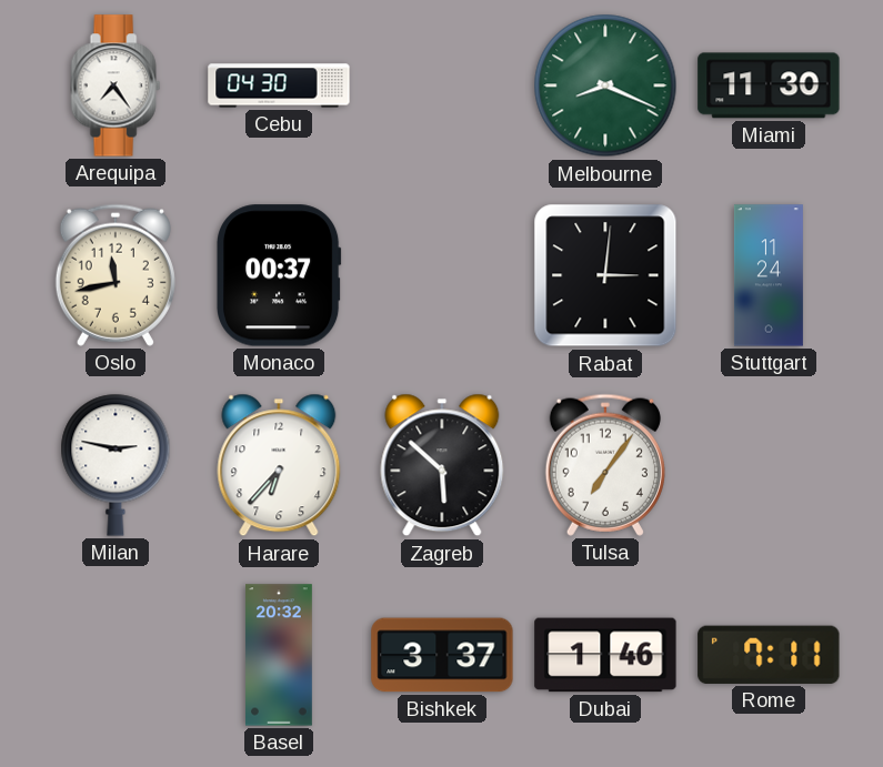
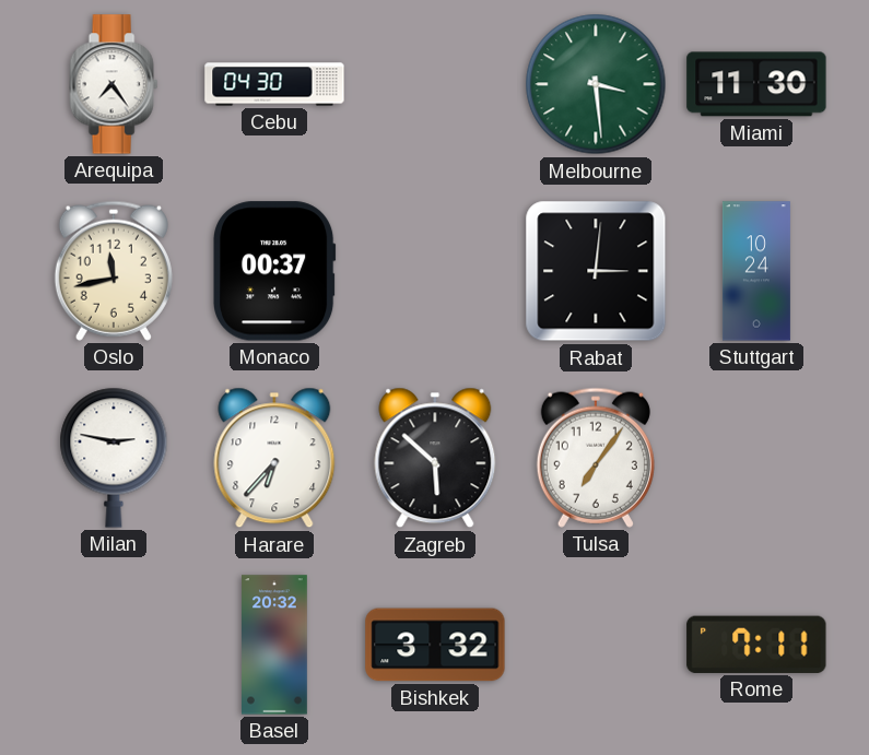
Melbourne: 8:19 -> 3:29 (596, 84)
Stuttgart: 11:24 -> 10:24 (756, 271)
Bishkek: 3:37 -> 3:32 (435, 645)
Dubai: 1:46 -> none (605, 655)
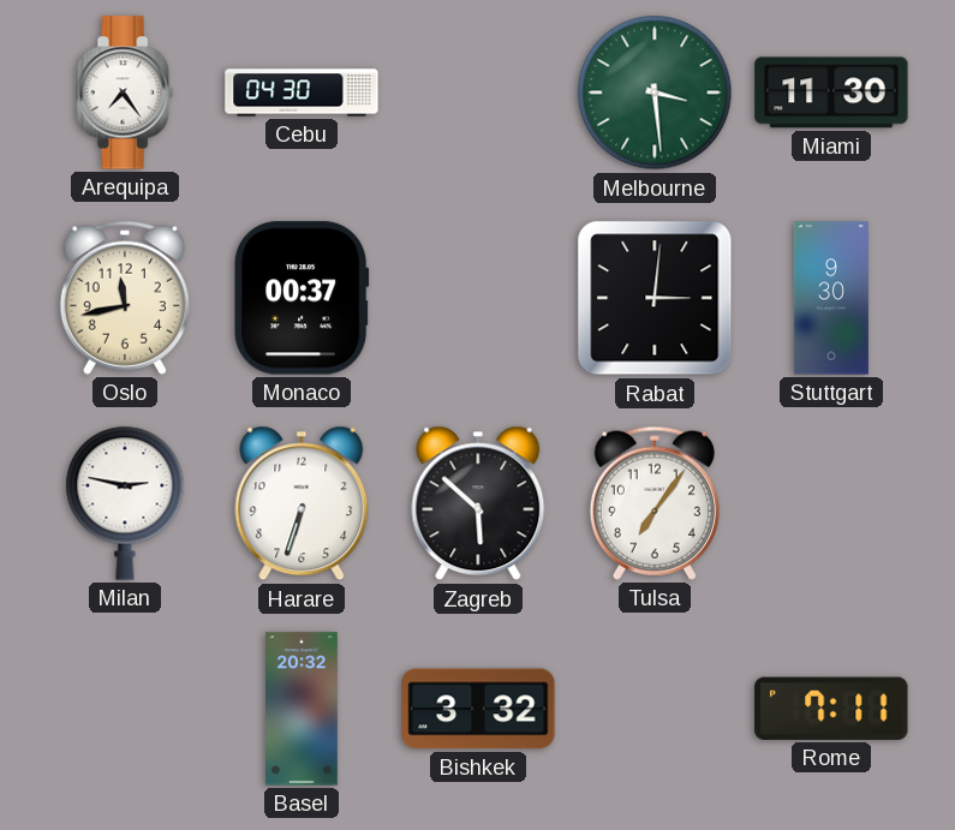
Stuttgart: 10:24 -> 9:30 (831, 298)
Harare: 6:37 -> 6:33 (302, 503)
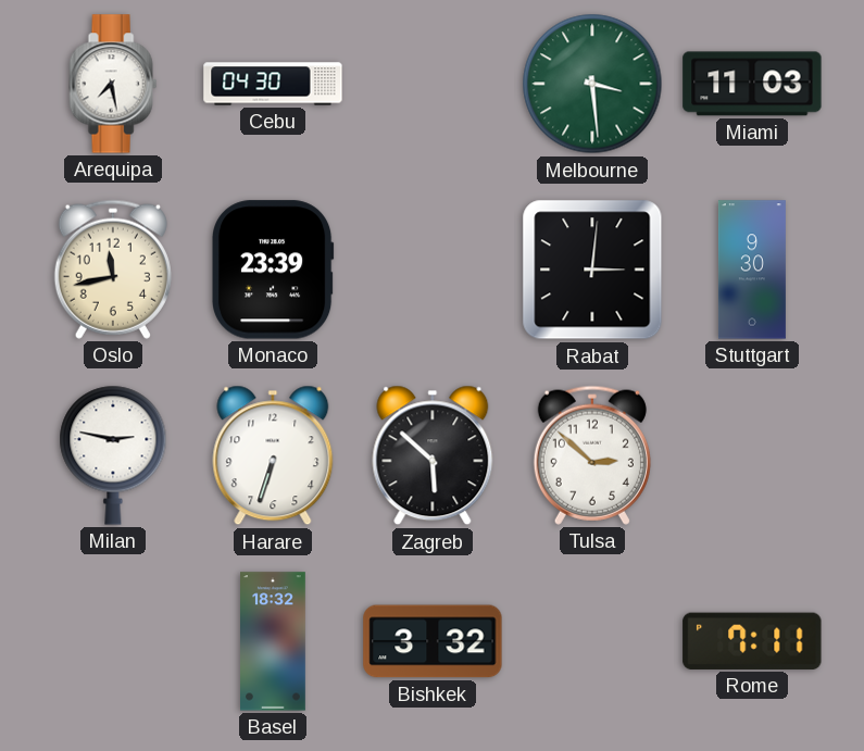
Arequipa: 7:24 -> 7:28 (113, 84)
Miami: 11:30 -> 11:03 (752, 84)
Monaco: 00:37 -> 23:39 (274, 270)
Tulsa: 7:06 -> 2:52 (592, 455)
Basel: 20:32 -> 18:32 (274, 641)
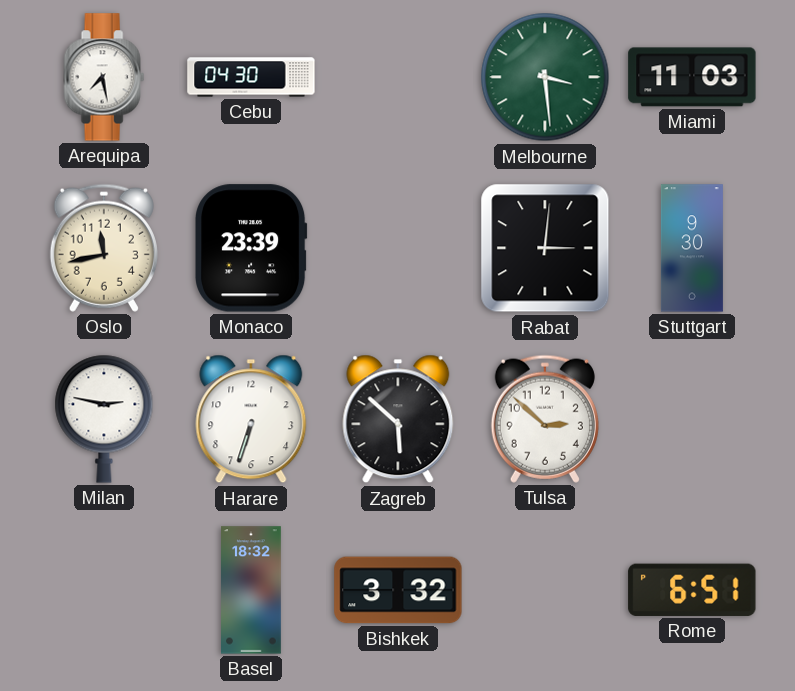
Rome: 7:11 -> 6:51 (692, 590)
